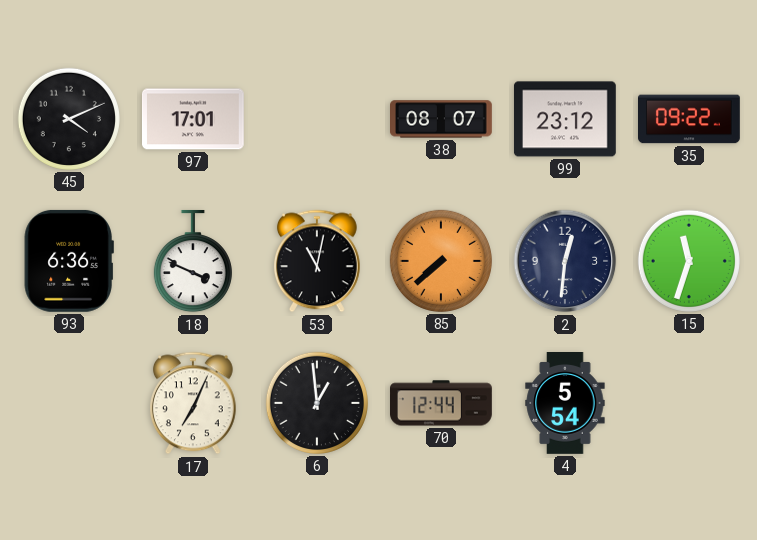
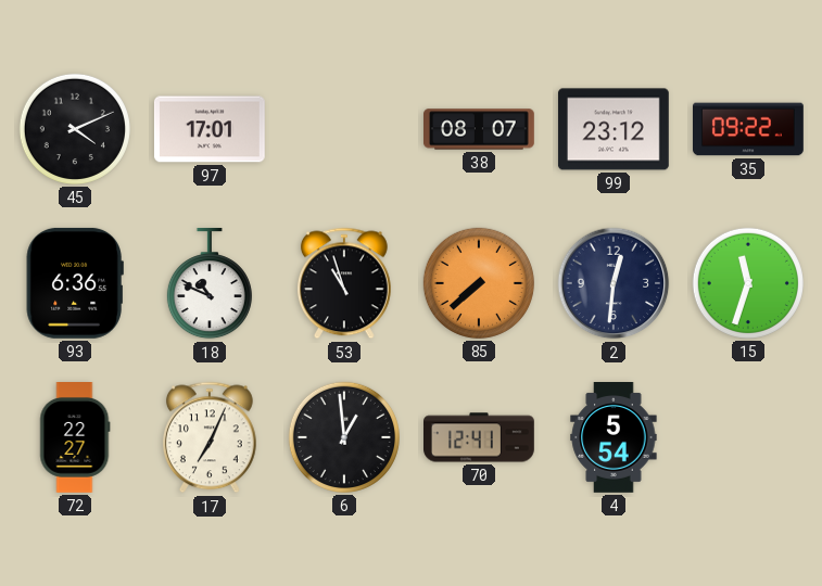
18: 3:49 -> 10:49 (210, 283)
53: 11:02 -> 10:57 (344, 283)
72: none -> 22:27 (75, 438)
70: 12:44 -> 12:41 (480, 437)
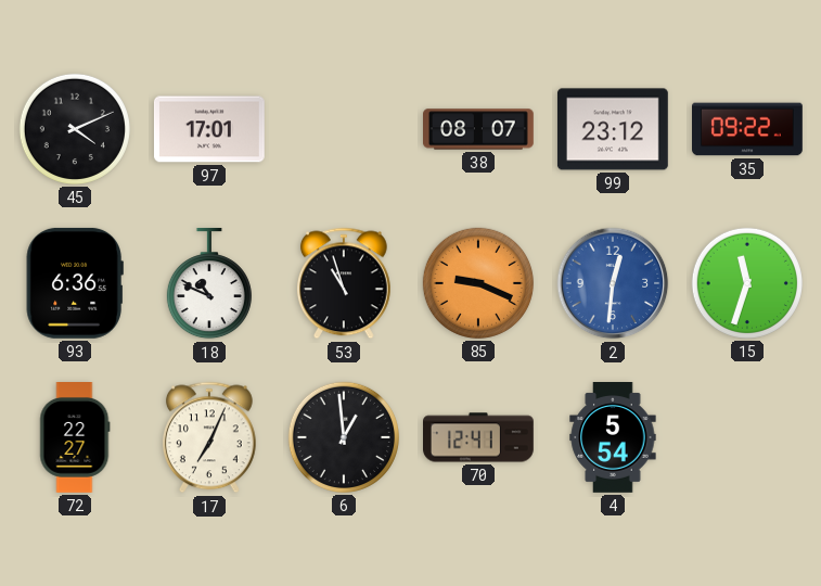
85: 7:38 -> 9:19 (478, 283)
2 dial: navy -> blue (613, 283)
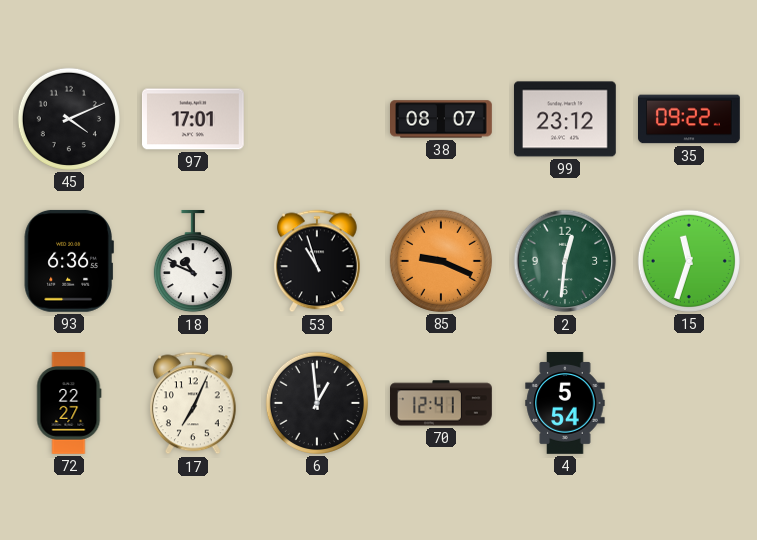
2 dial: blue -> green (565, 261)
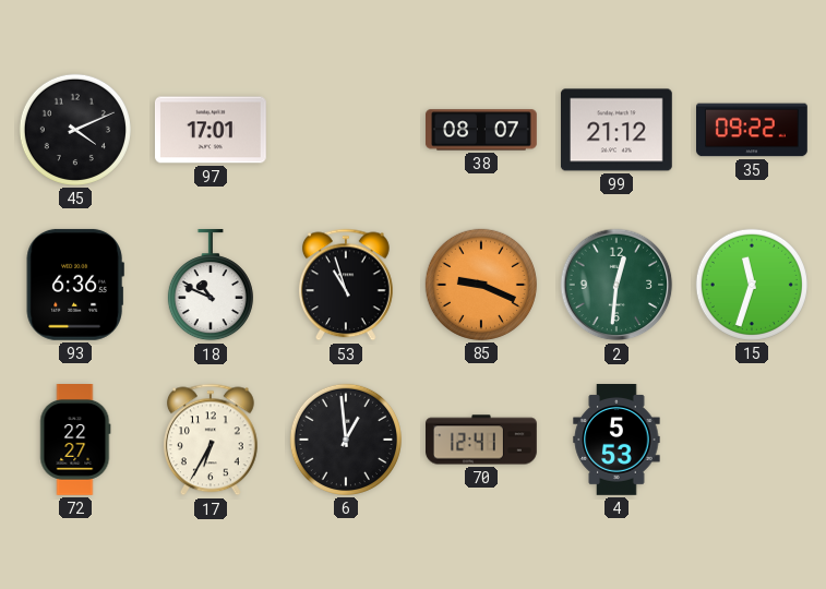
99: 23:12 -> 21:12 (616, 130)
17: 7:04 -> 6:35 (211, 440)
4: 5:54 -> 5:53 (616, 441)
